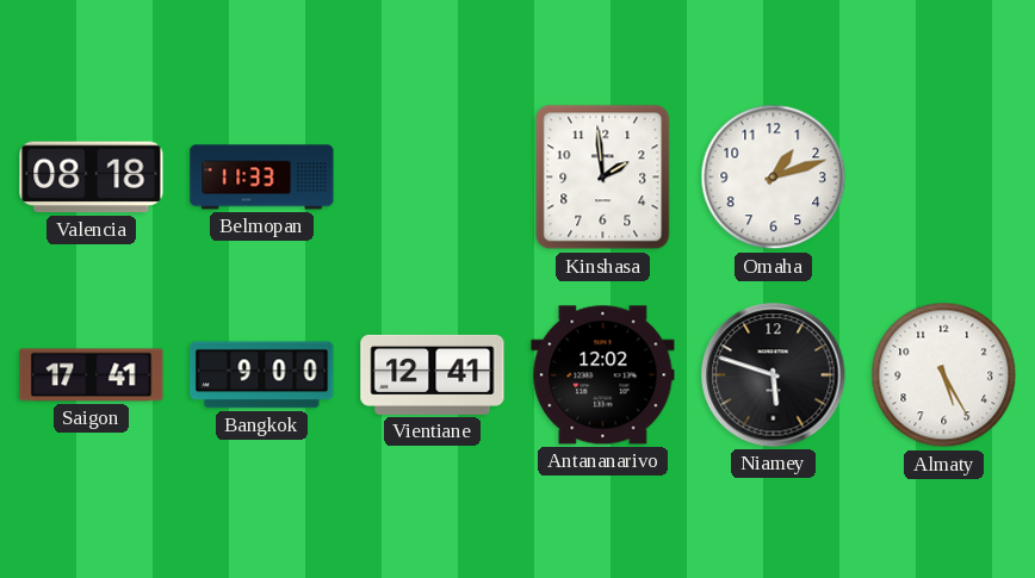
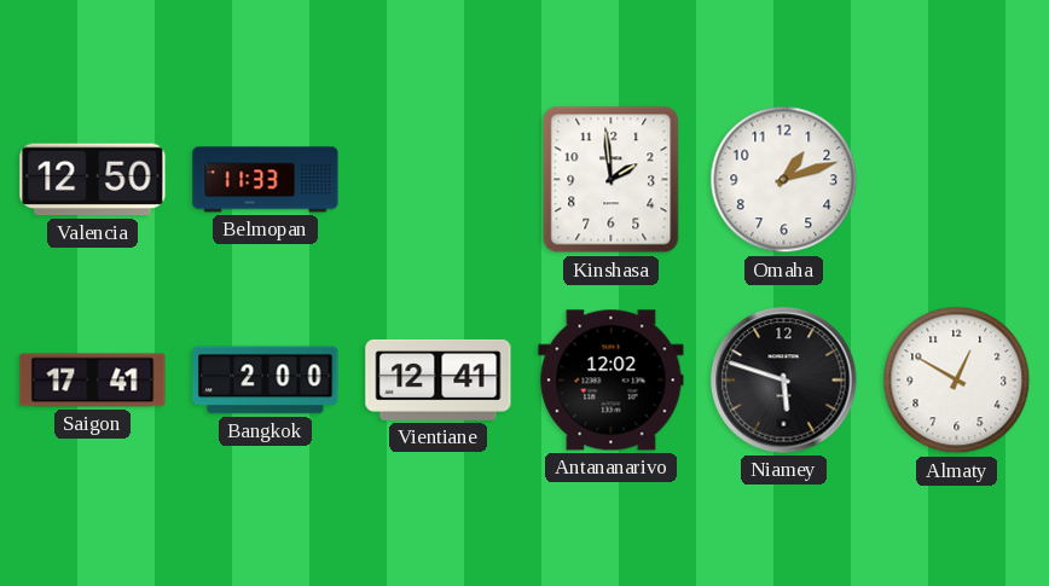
Valencia: 08:18 -> 12:50 (93, 180)
Bangkok: 9:00 -> 2:00 (266, 381)
Almaty: 5:25 -> 12:50 (957, 381)
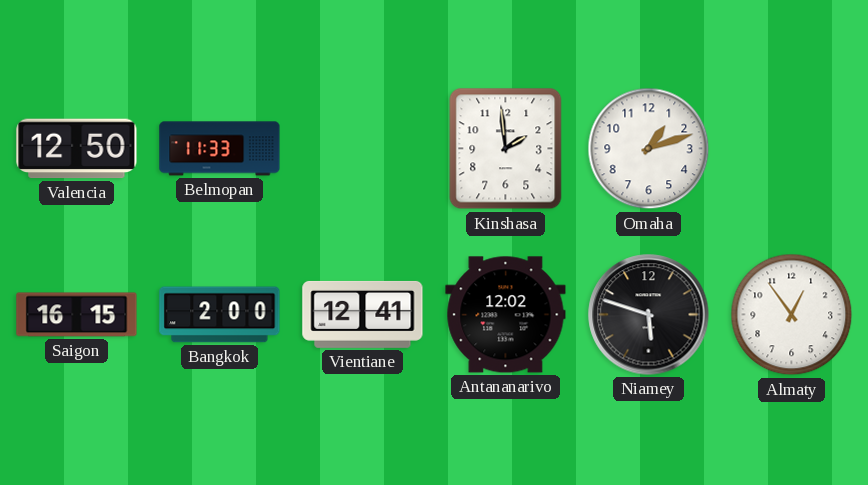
Saigon: 17:41 -> 16:15 (77, 315)
Almaty: 12:50 -> 12:54 (792, 315)
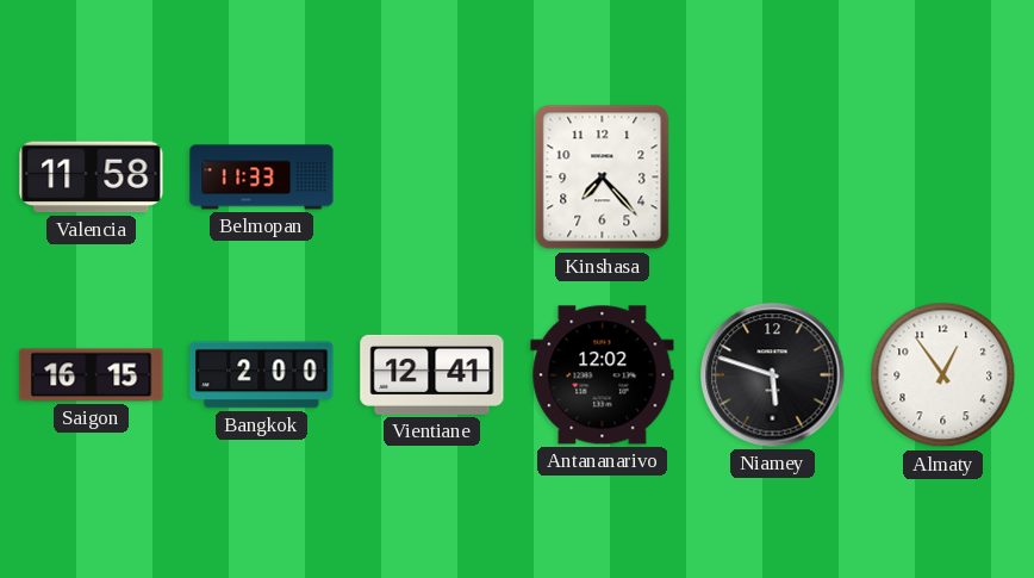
Valencia: 12:50 -> 11:58 (92, 178)
Kinshasa: 1:59 -> 7:23 (603, 178)
Omaha: 1:12 -> none (649, 149)
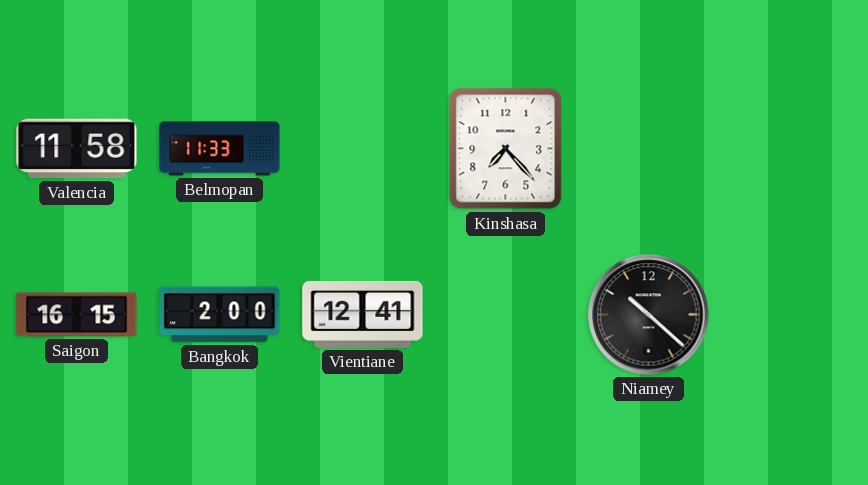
Antananarivo: 12:02 -> none (603, 375)
Niamey: 5:48 -> 10:22 (649, 315)
Almaty: 12:54 -> none (943, 375)
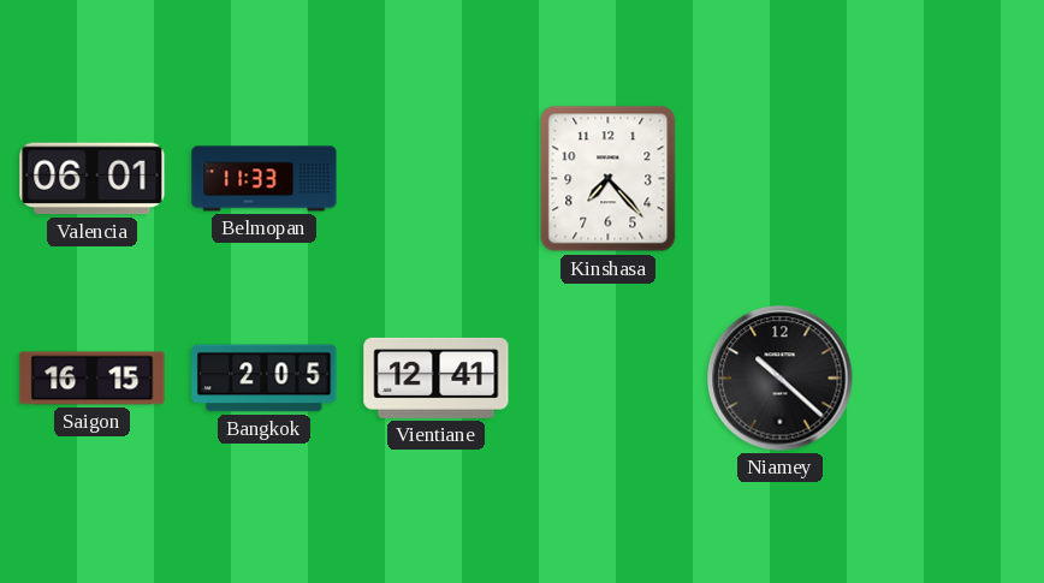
Valencia: 11:58 -> 06:01 (93, 179)
Bangkok: 2:00 -> 2:05 (265, 379)
